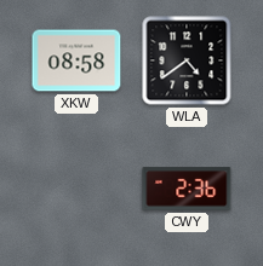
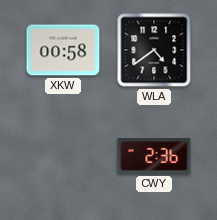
XKW: 08:58 -> 00:58 (63, 50)
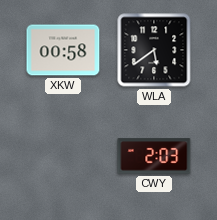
WLA: 4:39 -> 5:39 (154, 50)
CWY: 2:36 -> 2:03 (154, 156)
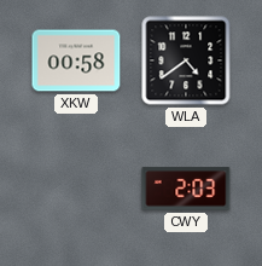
WLA: 5:39 -> 4:39 (186, 60)
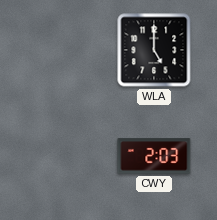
XKW: 00:58 -> none (76, 60)
WLA: 4:39 -> 5:00 (154, 50)
